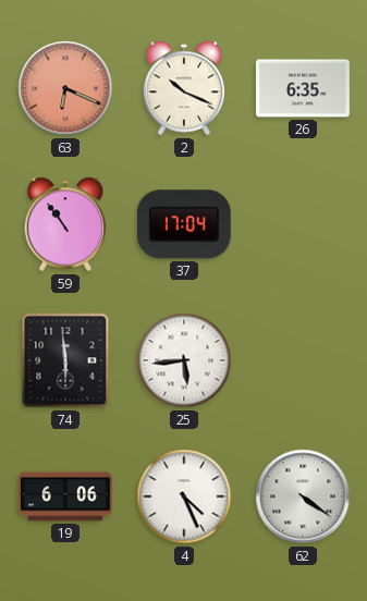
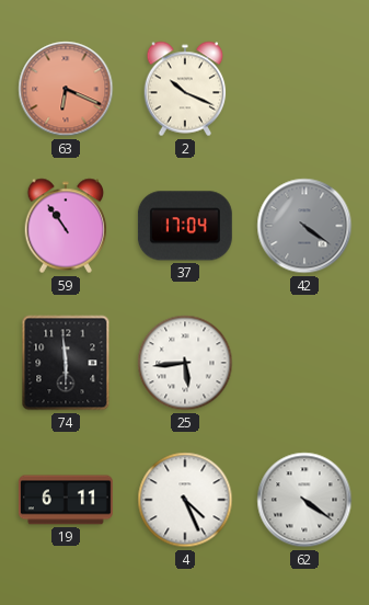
26: 6:35 -> none (303, 88)
42: none -> 4:21 (304, 226)
19: 6:06 -> 6:11 (66, 500)
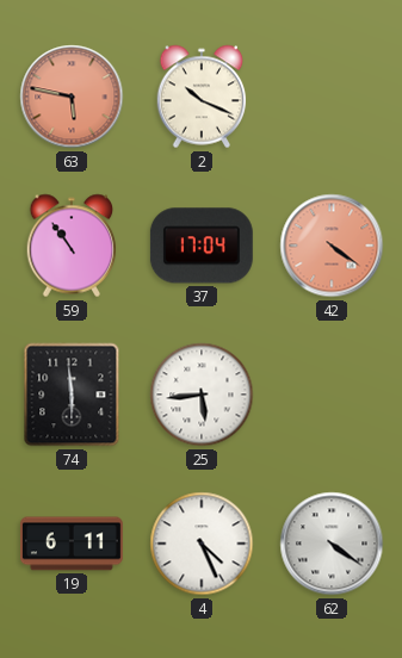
63: 6:19 -> 5:47 (72, 97)
42 dial: grey -> salmon (332, 246)
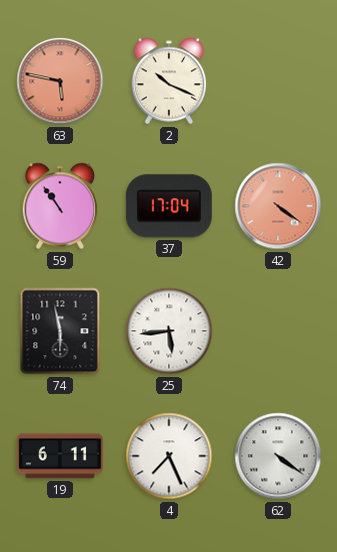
74: 5:59 -> 5:58 (60, 331)
4: 4:26 -> 7:26 (169, 456)
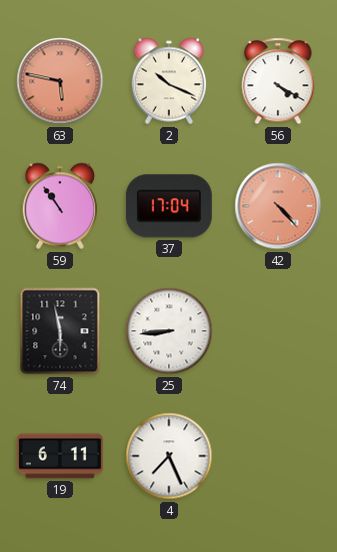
56: none -> 4:20 (278, 81)
42: 4:21 -> 4:23 (278, 206)
25: 5:44 -> 8:44 (169, 331)
62: 4:21 -> none (278, 456)
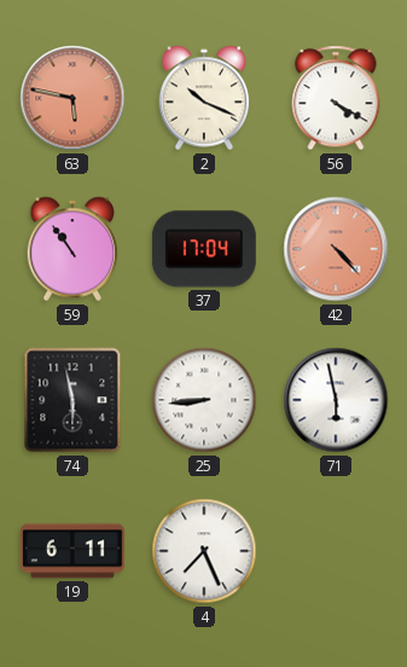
71: none -> 5:58 (336, 400)
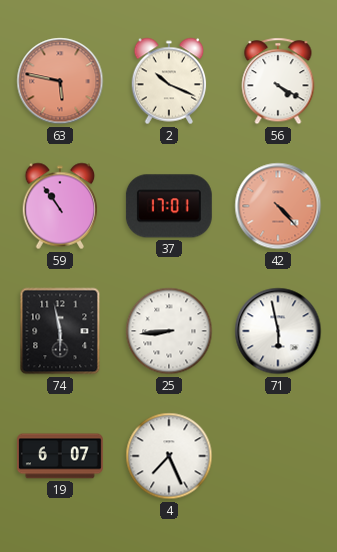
37: 17:04 -> 17:01 (169, 206)
19: 6:11 -> 6:07 (60, 456)
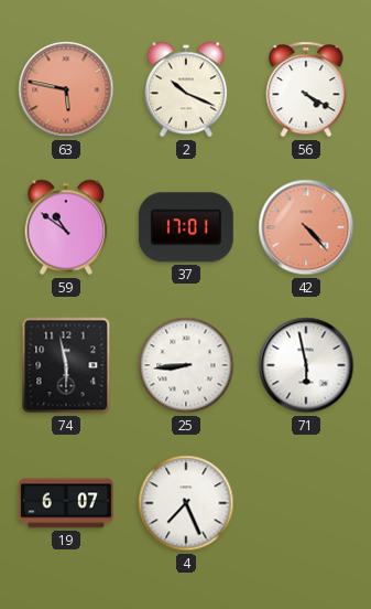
59: 10:54 -> 10:51 (66, 227)
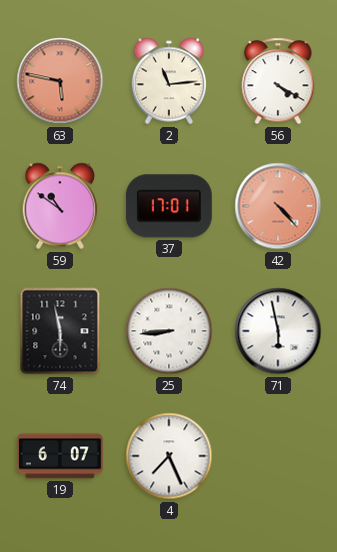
2: 10:19 -> 11:14 (169, 81)
